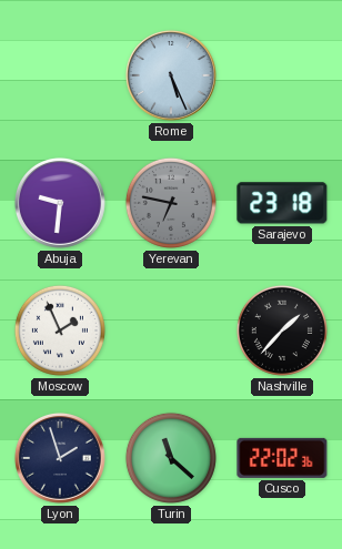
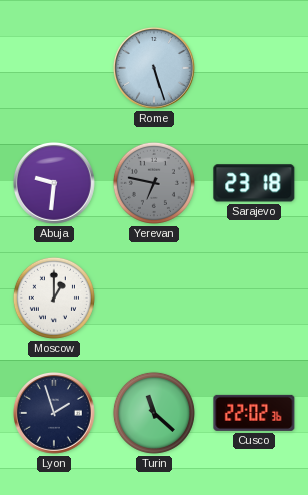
Rome: 5:26 -> 5:27 (154, 68)
Moscow: 1:56 -> 1:00 (54, 298)
Nashville: 1:37 -> none (282, 331)
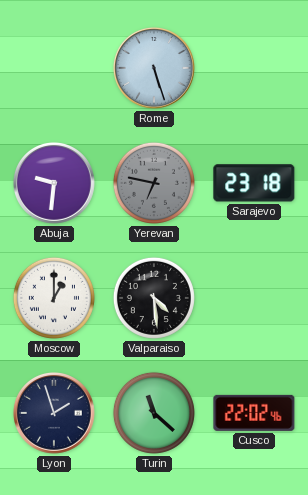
Valparaiso: none -> 4:29 (154, 298)
Cusco: 22:02:36 -> 22:02:46 (254, 413)
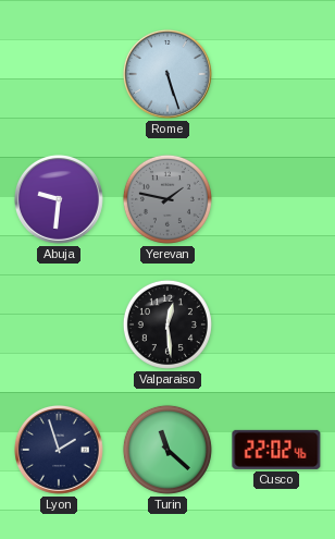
Yerevan: 6:47 -> 1:47 (167, 199)
Sarajevo: 23:18 -> none (254, 183)
Moscow: 1:00 -> none (54, 298)
Valparaiso: 4:29 -> 12:29 (167, 324)
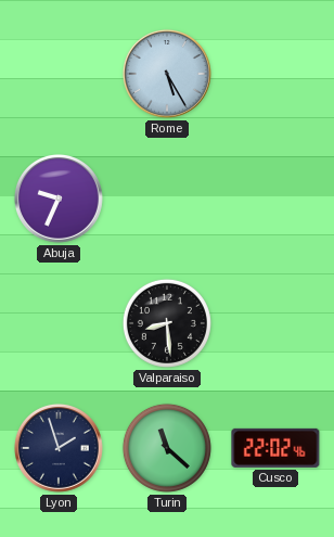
Rome: 5:27 -> 5:25 (167, 74)
Abuja: 9:31 -> 9:34 (59, 199)
Yerevan: 1:47 -> none (167, 199)
Valparaiso: 12:29 -> 8:29 (167, 323)
